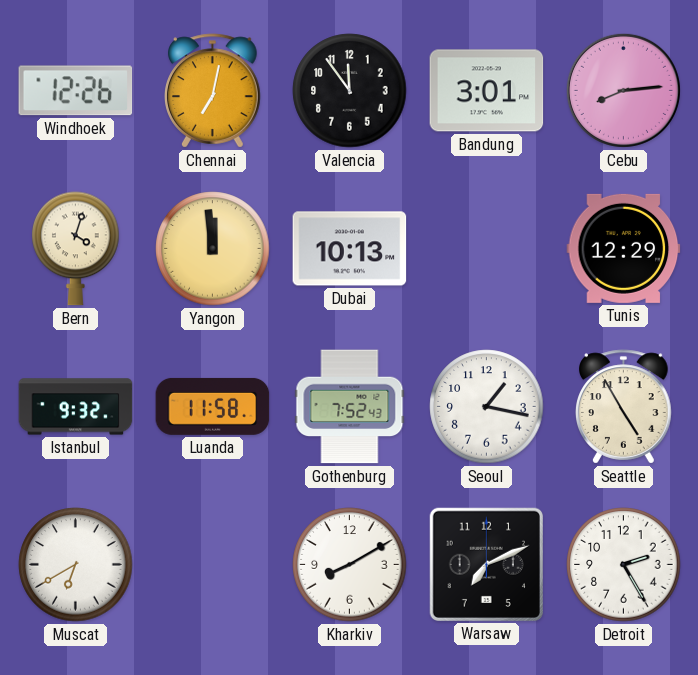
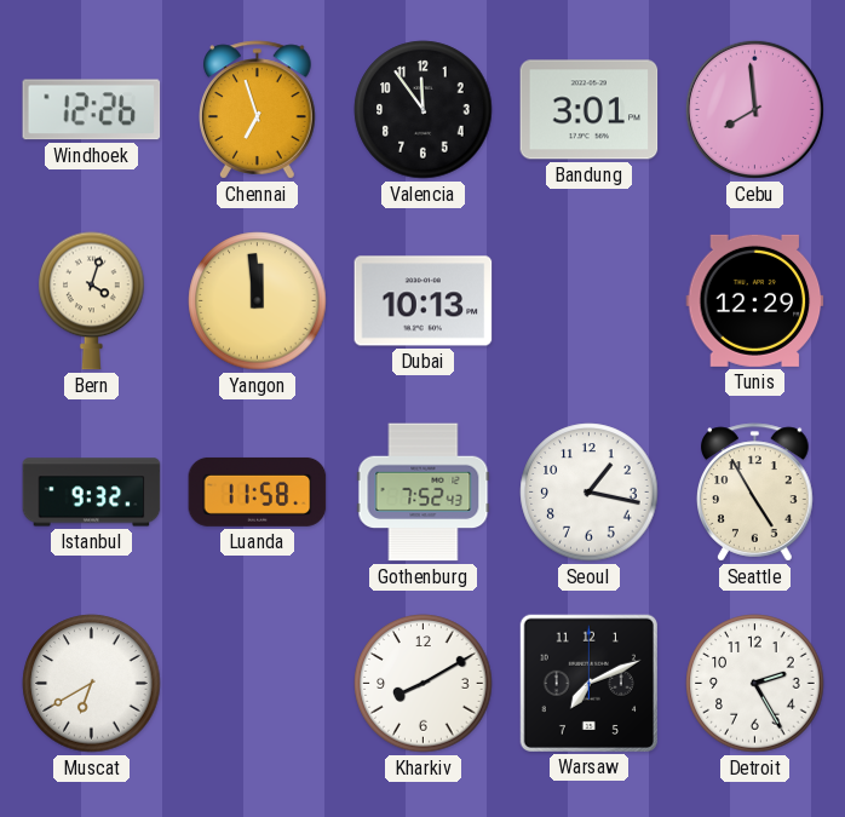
Chennai: 7:02 -> 6:57 (258, 110)
Cebu: 8:14 -> 7:59 (754, 109)
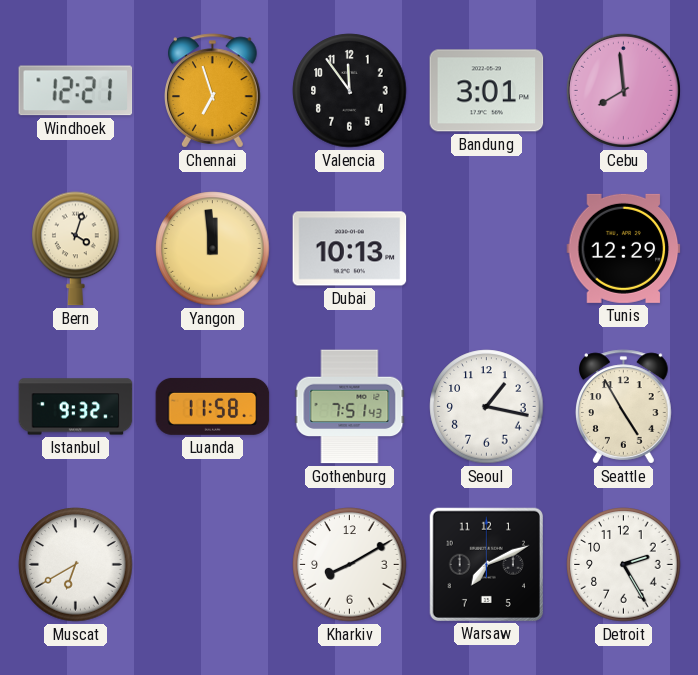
Windhoek: 12:26 -> 12:21 (76, 91)
Gothenburg: 7:52 -> 7:51 (350, 407)
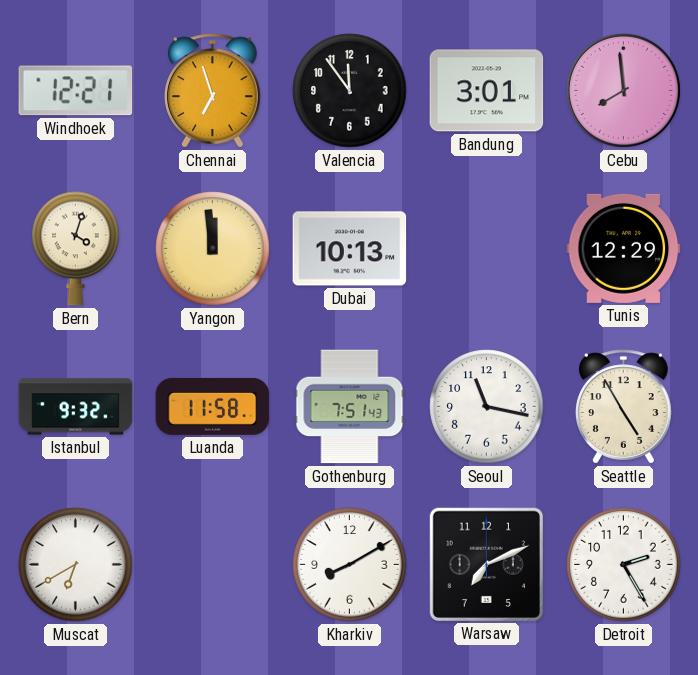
Seoul: 1:17 -> 11:17 (487, 407)
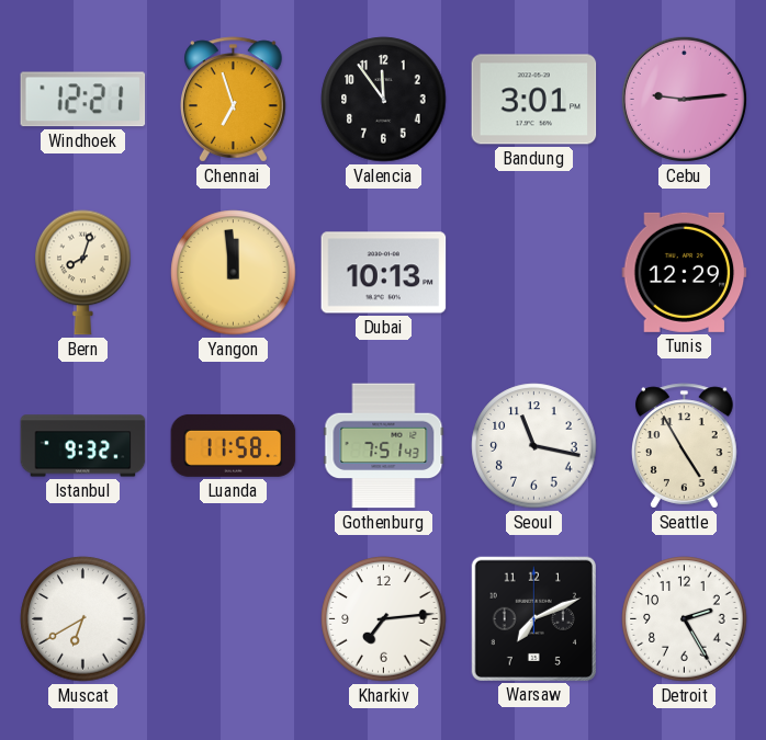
Cebu: 7:59 -> 9:14 (684, 99)
Bern: 4:03 -> 8:03 (83, 273)
Kharkiv: 8:10 -> 7:14 (384, 619)
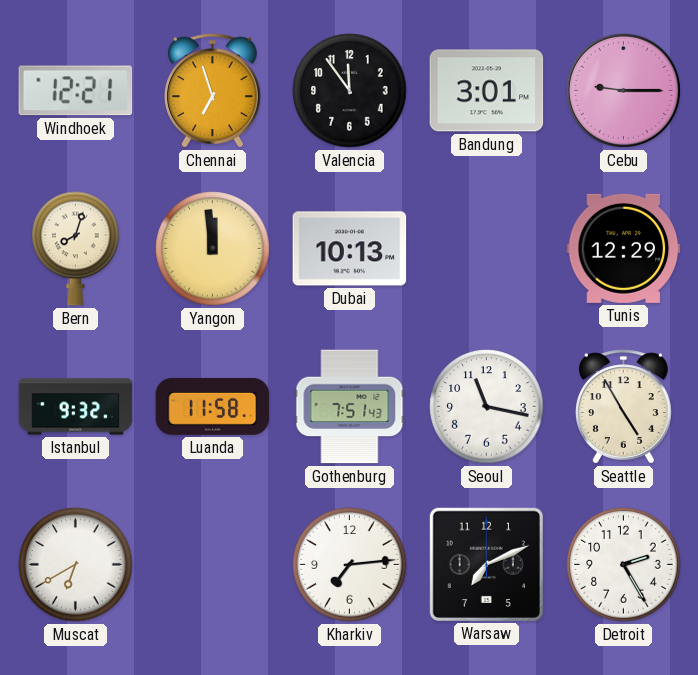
Cebu: 9:14 -> 9:15 (623, 90)
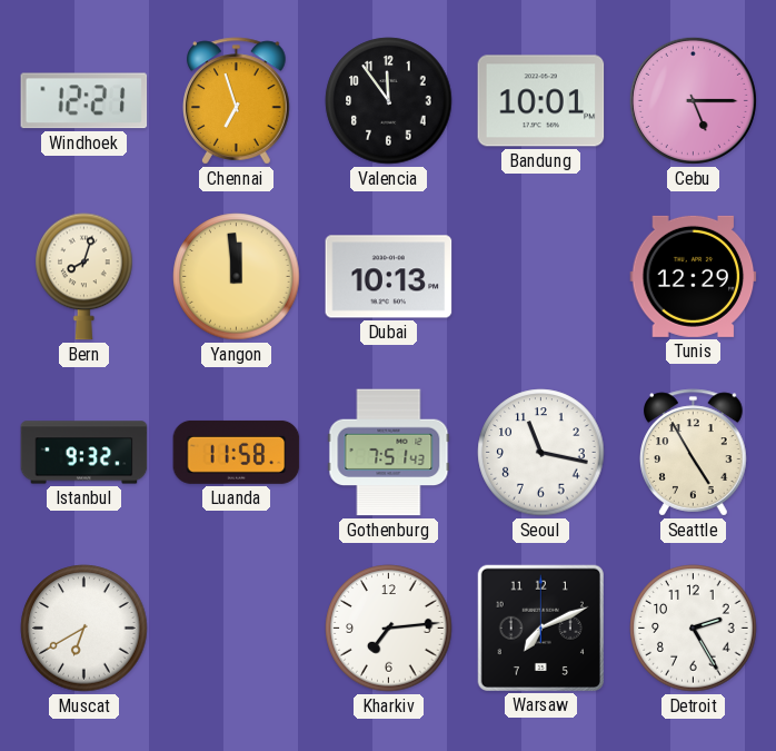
Bandung: 3:01 -> 10:01 (541, 101)
Cebu: 9:15 -> 5:15 (693, 100)
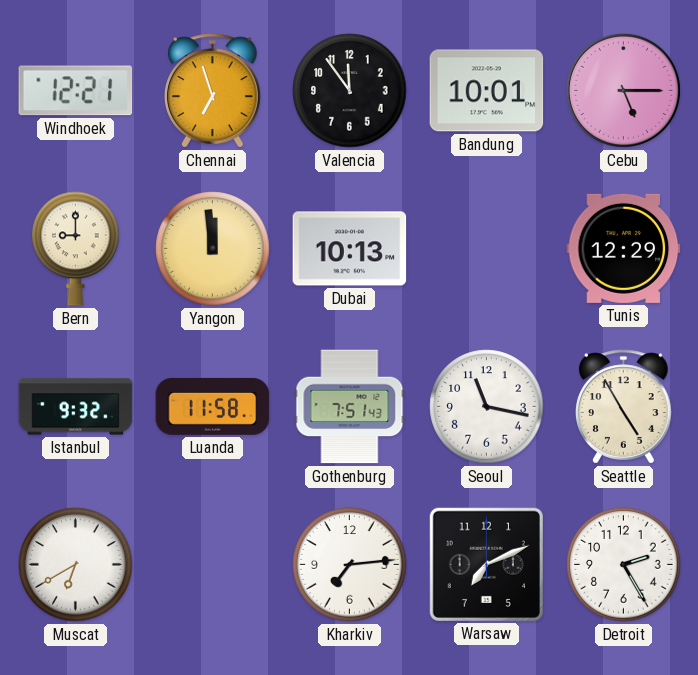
Bern: 8:03 -> 9:00 (76, 249)
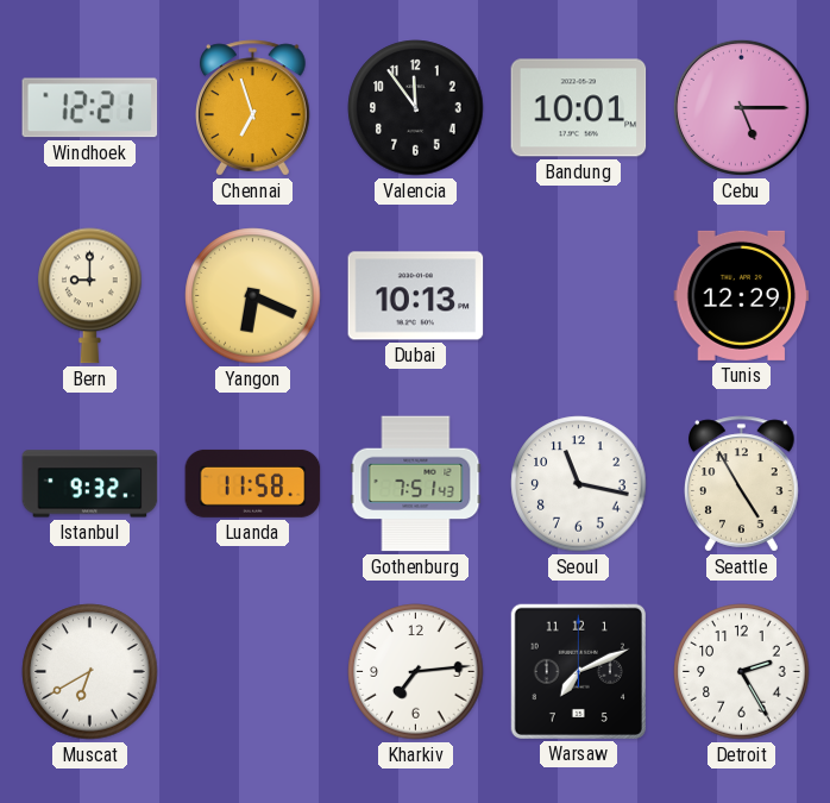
Yangon: 11:59 -> 6:19 (253, 296)
